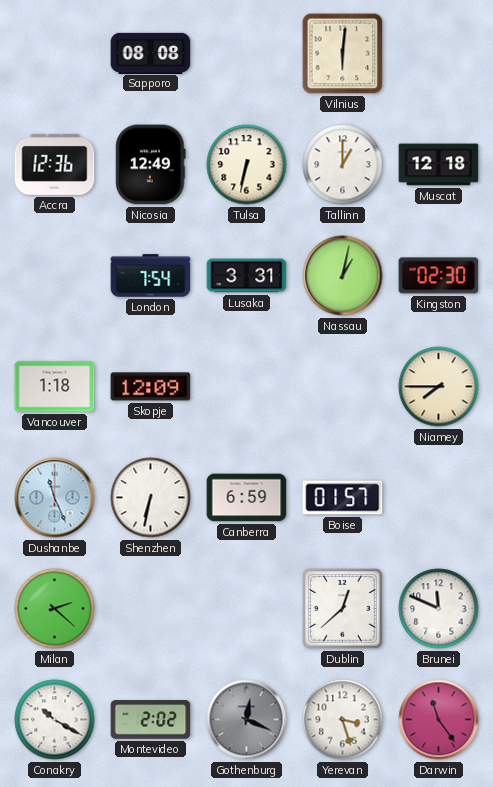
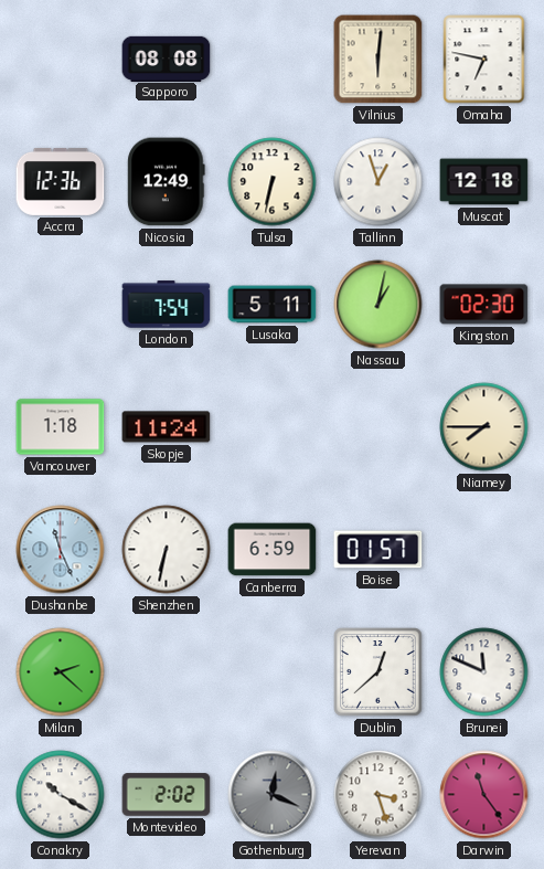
Omaha: none -> 6:47 (484, 60)
Tallinn: 1:00 -> 12:57 (378, 182)
Lusaka: 3:31 -> 5:11 (273, 305)
Skopje: 12:09 -> 11:24 (167, 427)
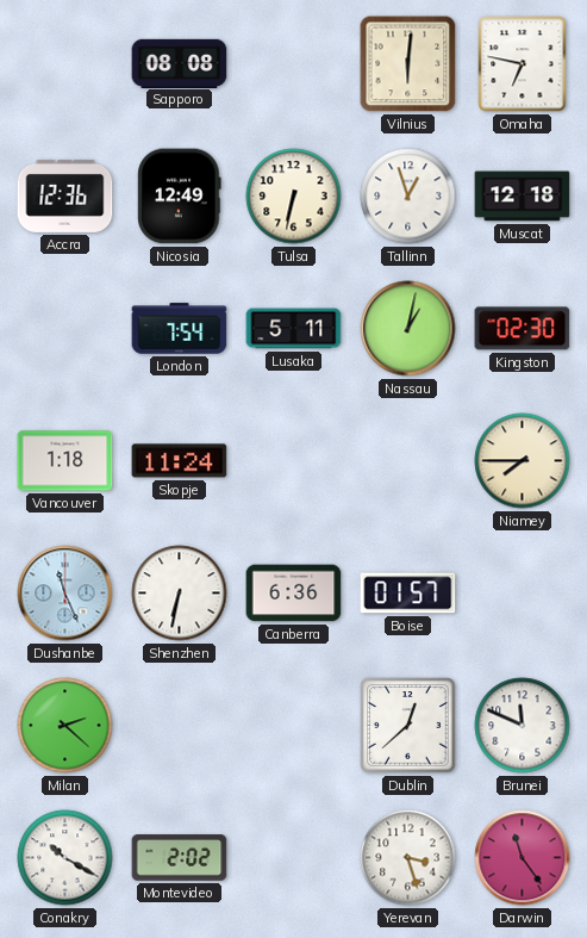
Canberra: 6:59 -> 6:36 (294, 594)
Gothenburg: 12:19 -> none (273, 795)
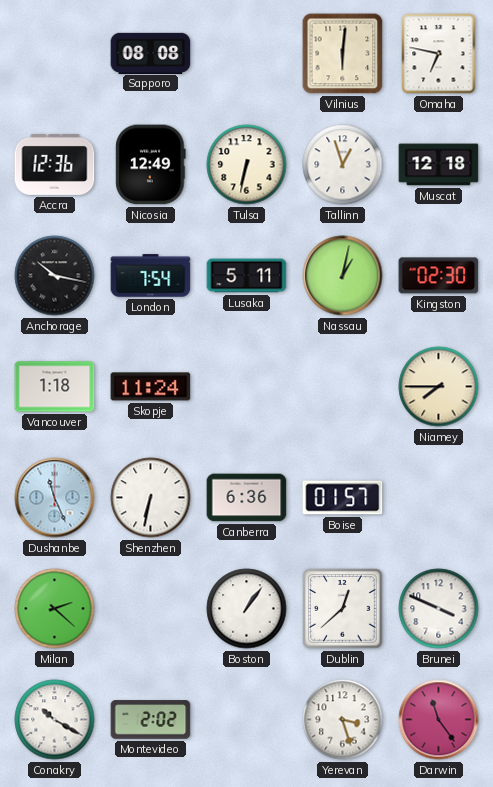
Anchorage: none -> 10:17 (55, 276)
Boston: none -> 1:06 (247, 609)
Brunei: 11:49 -> 3:49 (439, 609)
